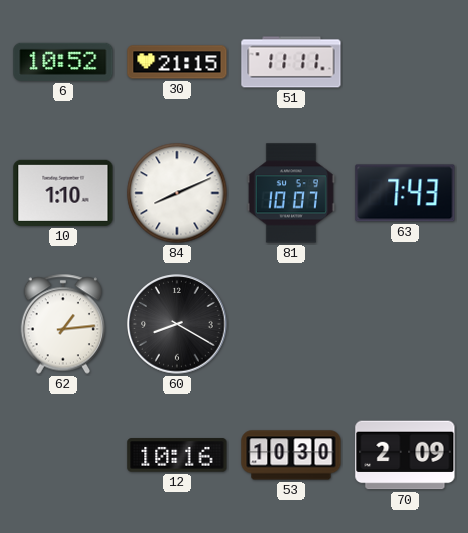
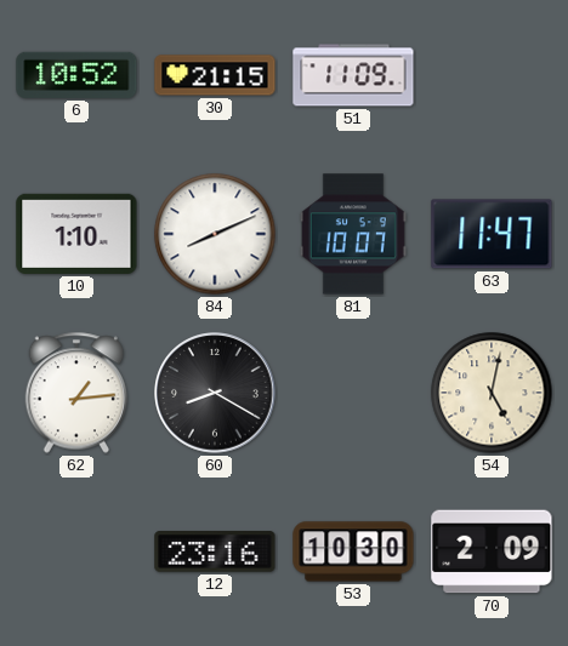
51: 11:11 -> 11:09 (353, 75)
63: 7:43 -> 11:47 (492, 234)
54: none -> 5:02 (492, 393)
12: 10:16 -> 23:16 (215, 551)
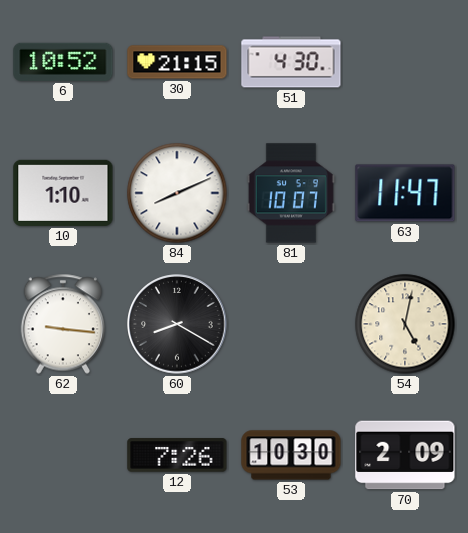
51: 11:09 -> 4:30 (291, 62)
62: 1:14 -> 9:16 (63, 324)
12: 23:16 -> 7:26 (177, 455)
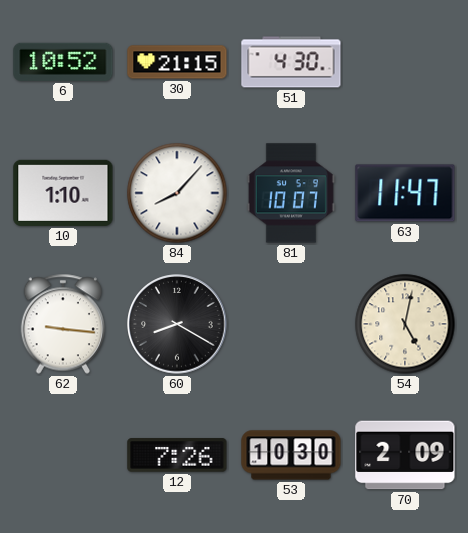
84: 8:11 -> 8:07 (177, 193)
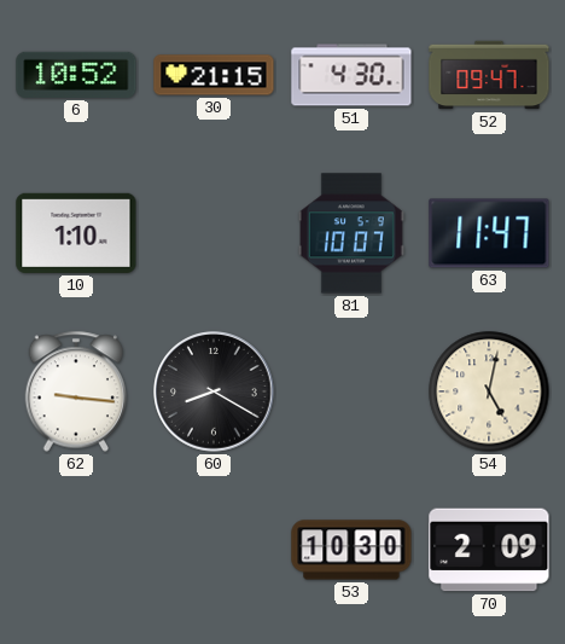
52: none -> 09:47 (489, 75)
84: 8:07 -> none (177, 193)
12: 7:26 -> none (177, 455)
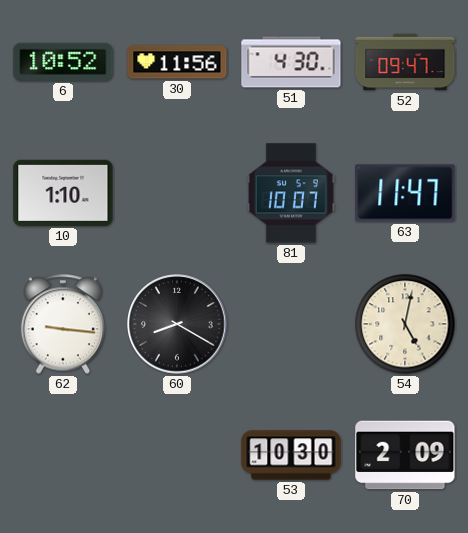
30: 21:15 -> 11:56 (177, 62)
